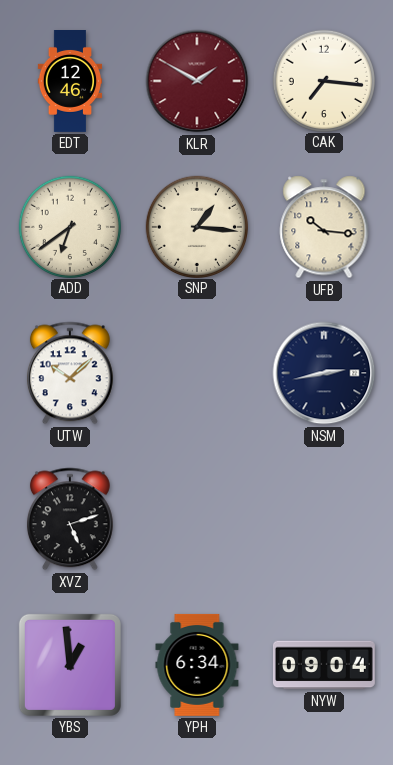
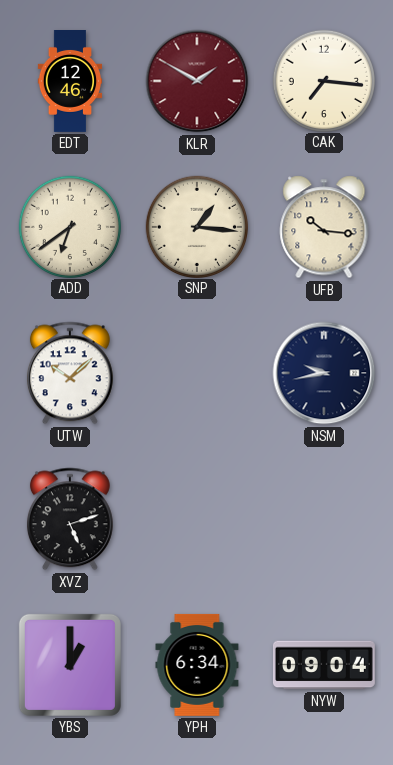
NSM: 2:43 -> 9:43 (324, 373)
YBS: 12:59 -> 1:00 (70, 665)
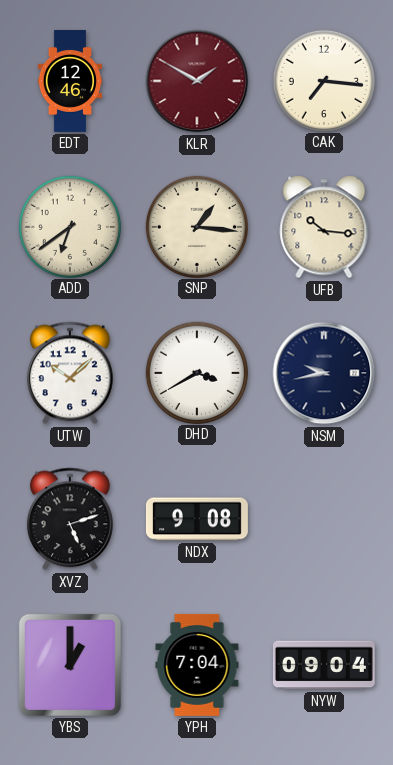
DHD: none -> 3:40 (196, 372)
NDX: none -> 9:08 (197, 519)
YPH: 6:34 -> 7:04 (197, 665)
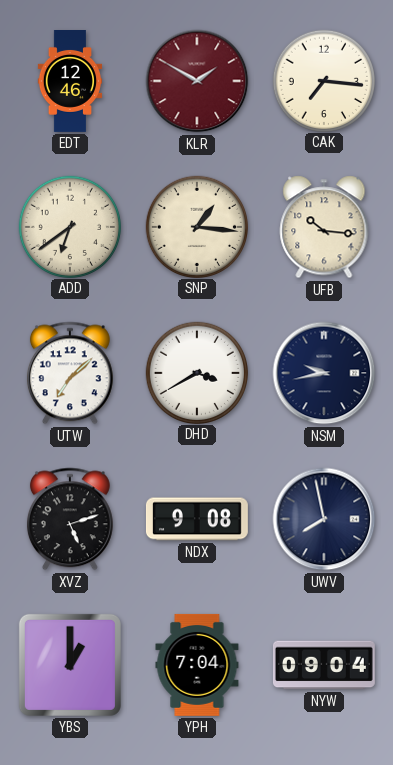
UTW: 10:08 -> 7:08 (70, 373)
UWV: none -> 7:58 (324, 519)
